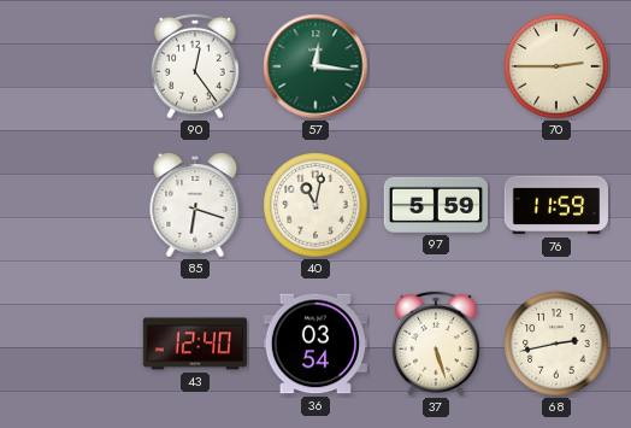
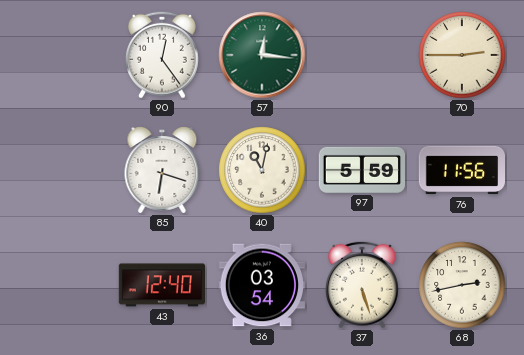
76: 11:59 -> 11:56 (461, 170)
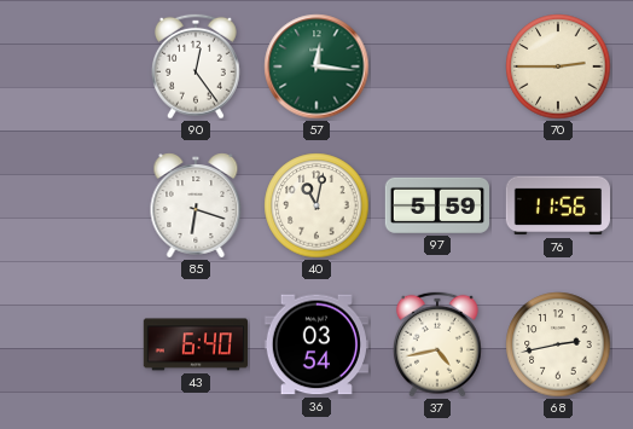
43: 12:40 -> 6:40 (194, 344)
37: 5:27 -> 4:43 (437, 344)
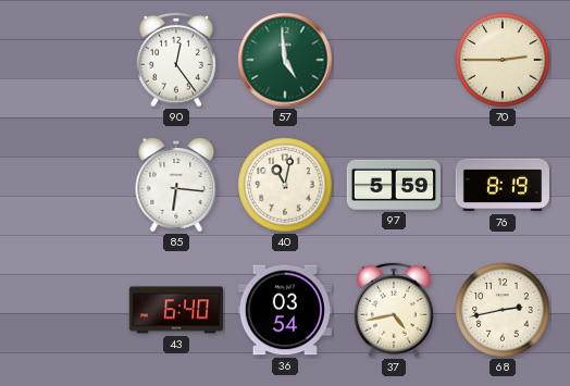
57: 12:16 -> 4:59 (285, 60)
85: 6:18 -> 6:16 (176, 185)
76: 11:56 -> 8:19 (501, 185)
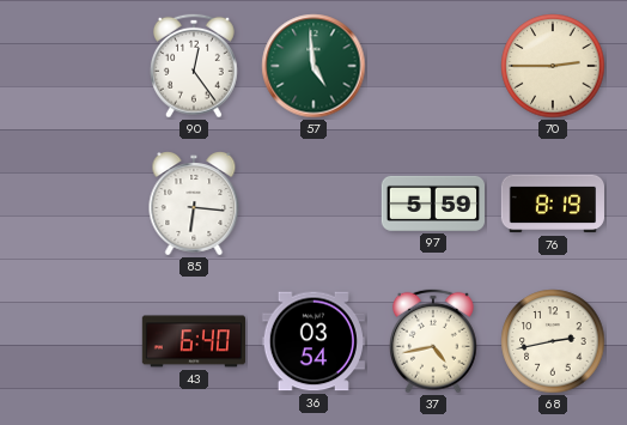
40: 11:02 -> none (285, 185)
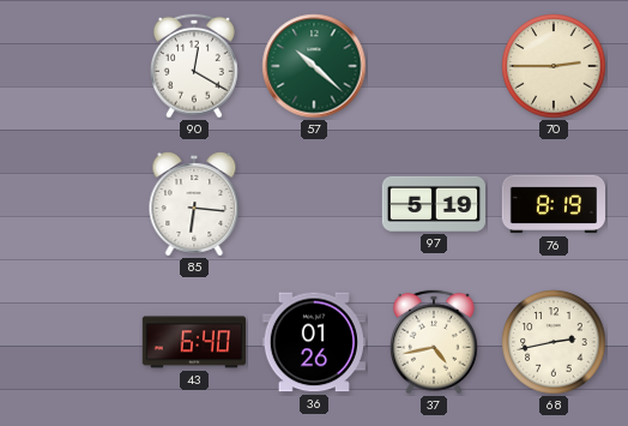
90: 12:24 -> 12:20 (194, 66)
57: 4:59 -> 10:22 (314, 66)
97: 5:59 -> 5:19 (433, 204)
36: 03:54 -> 01:26 (314, 342)
